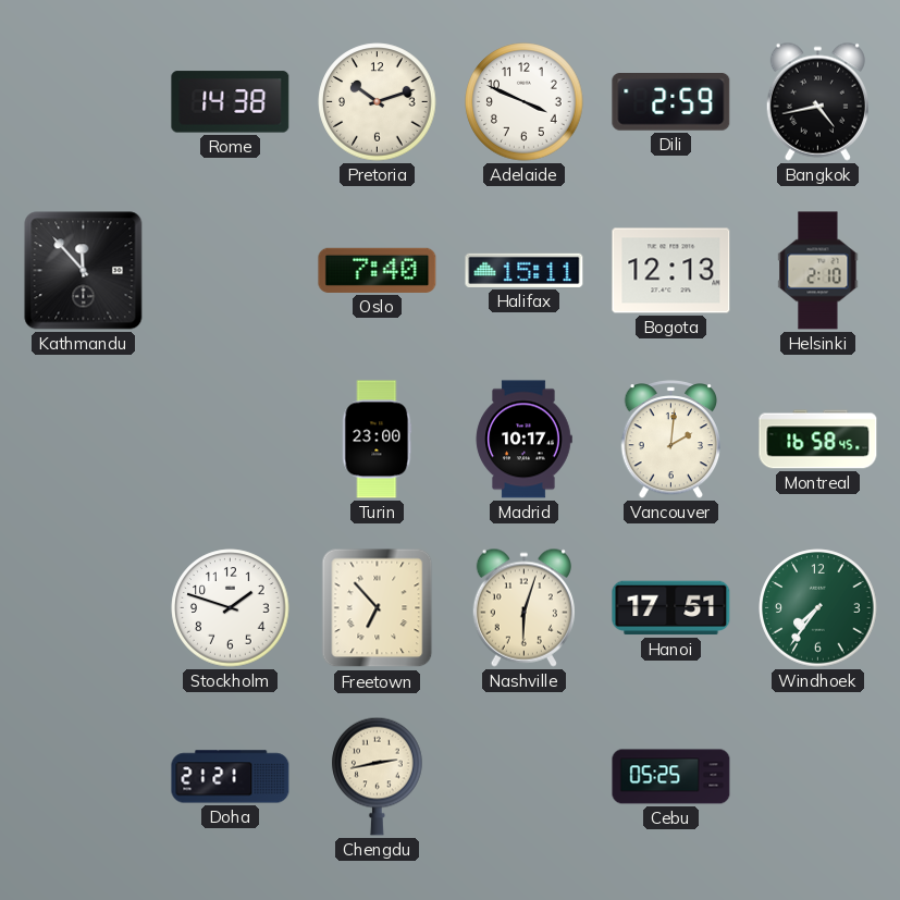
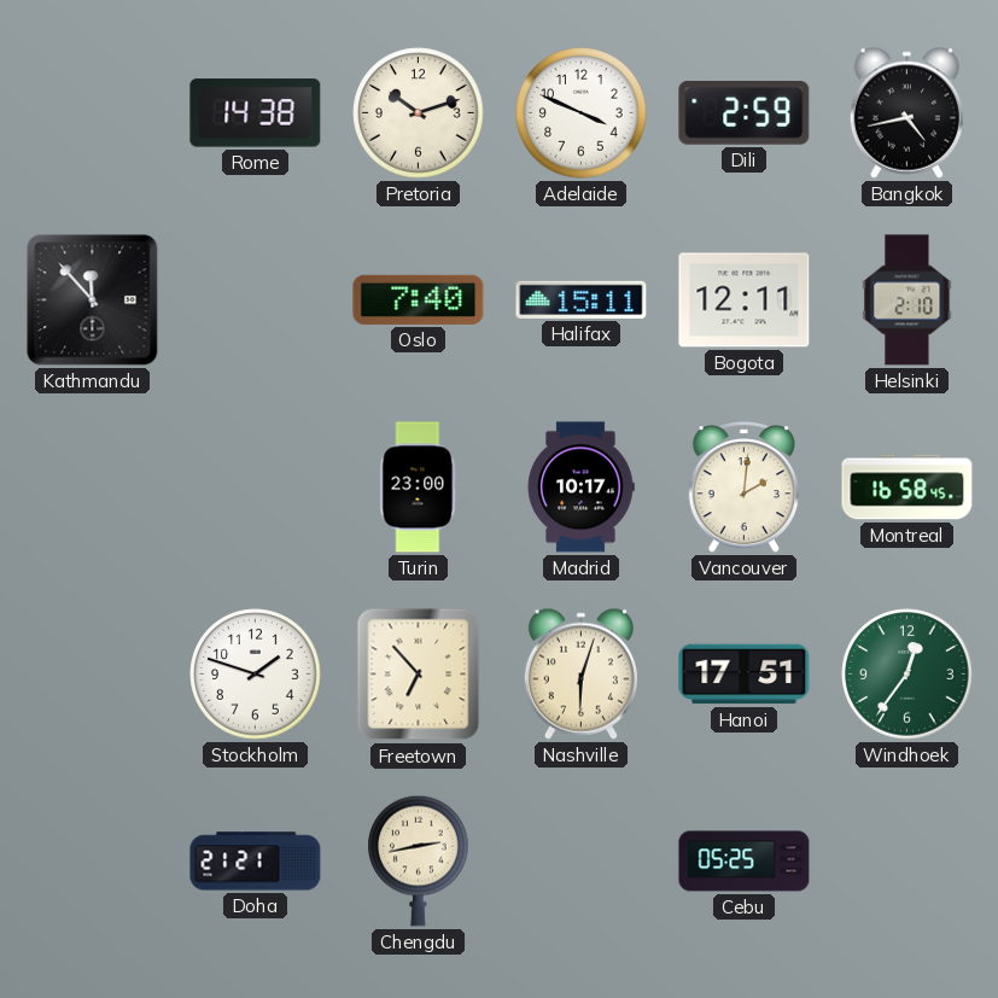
Bogota: 12:13 -> 12:11 (745, 300)
Windhoek: 7:36 -> 12:36 (907, 675)
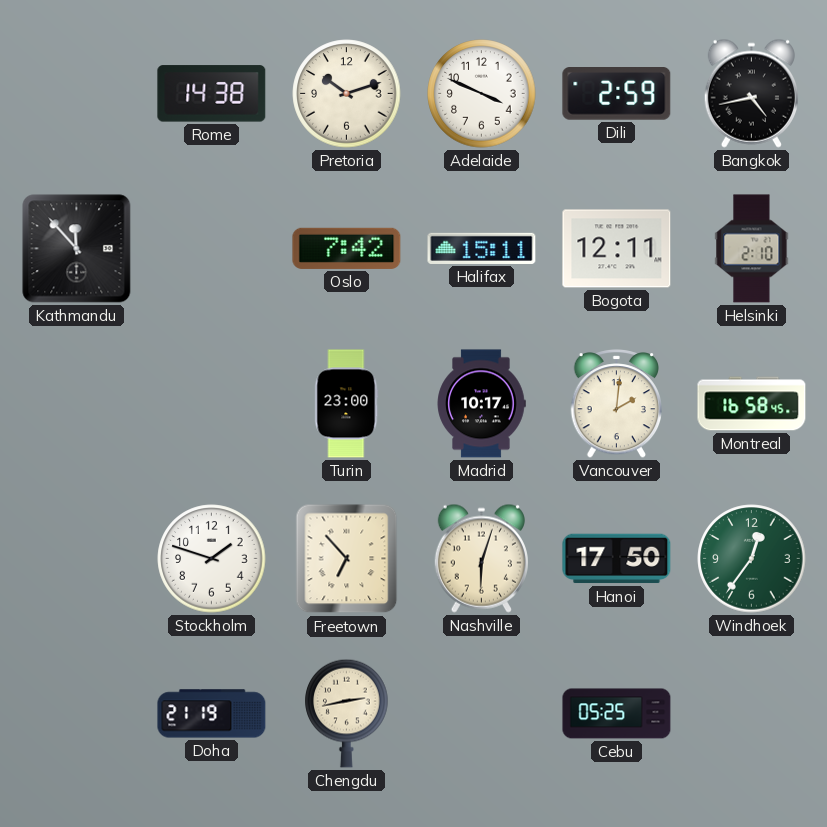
Oslo: 7:40 -> 7:42 (347, 248)
Hanoi: 17:51 -> 17:50 (617, 559)
Doha: 21:21 -> 21:19 (212, 714)
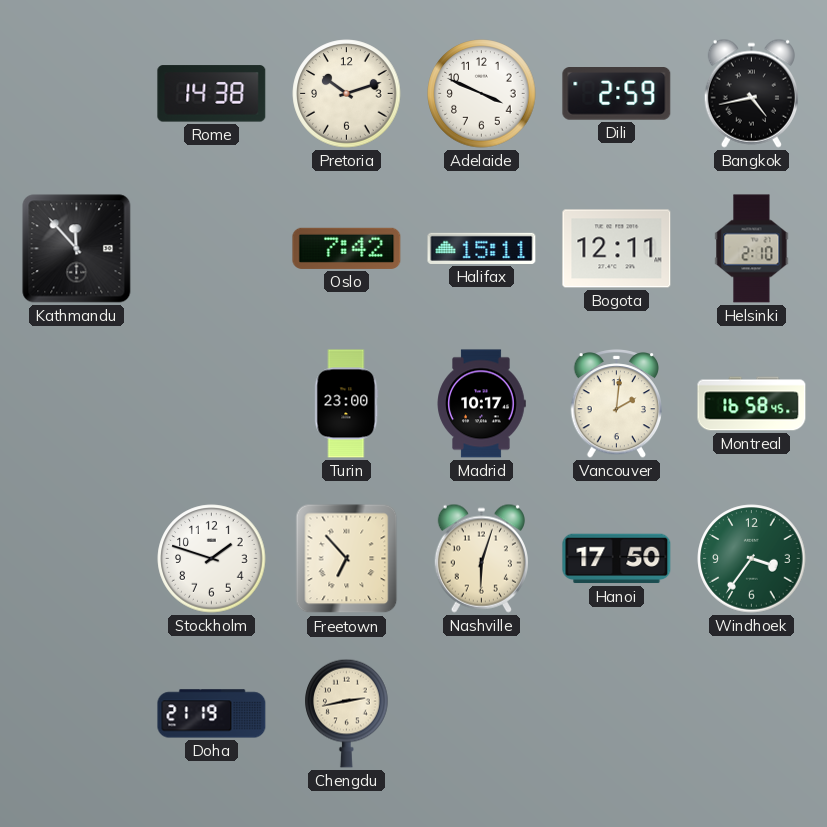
Windhoek: 12:36 -> 3:36 (752, 559)
Cebu: 05:25 -> none (617, 714)
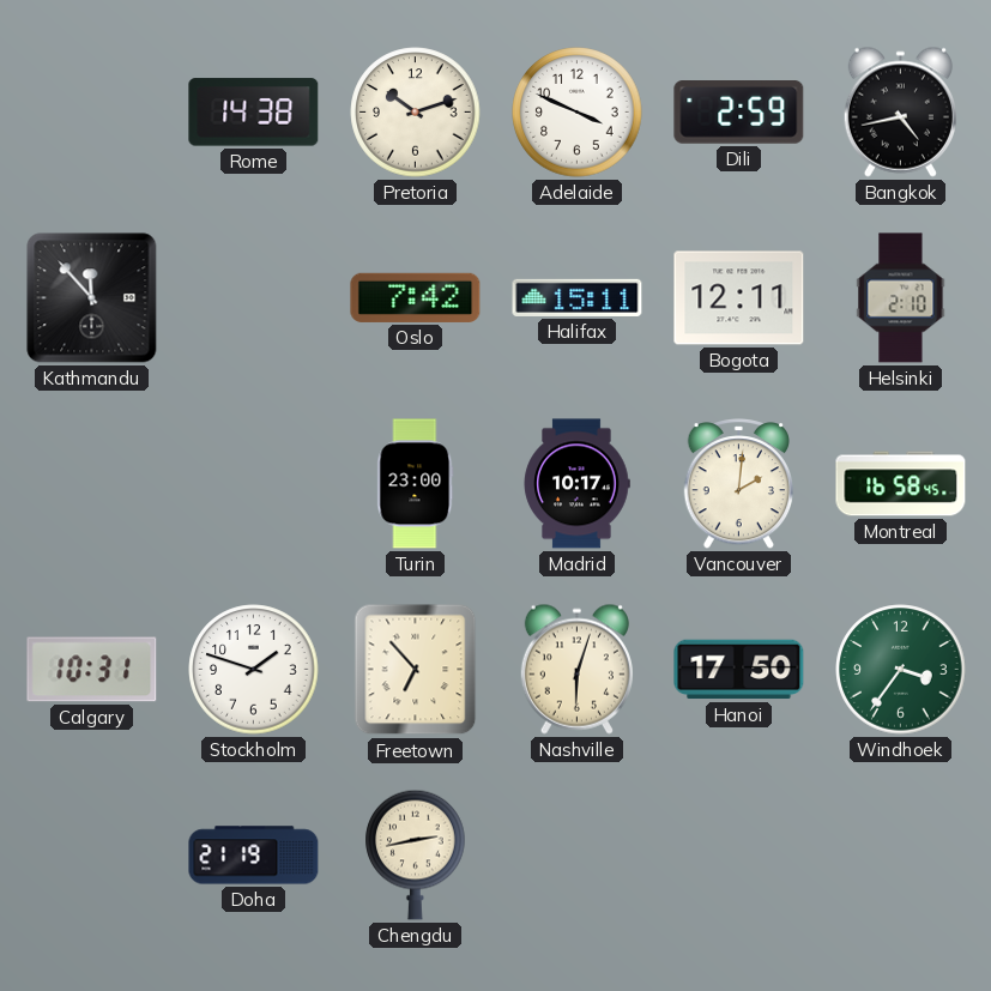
Calgary: none -> 10:31 (92, 670)
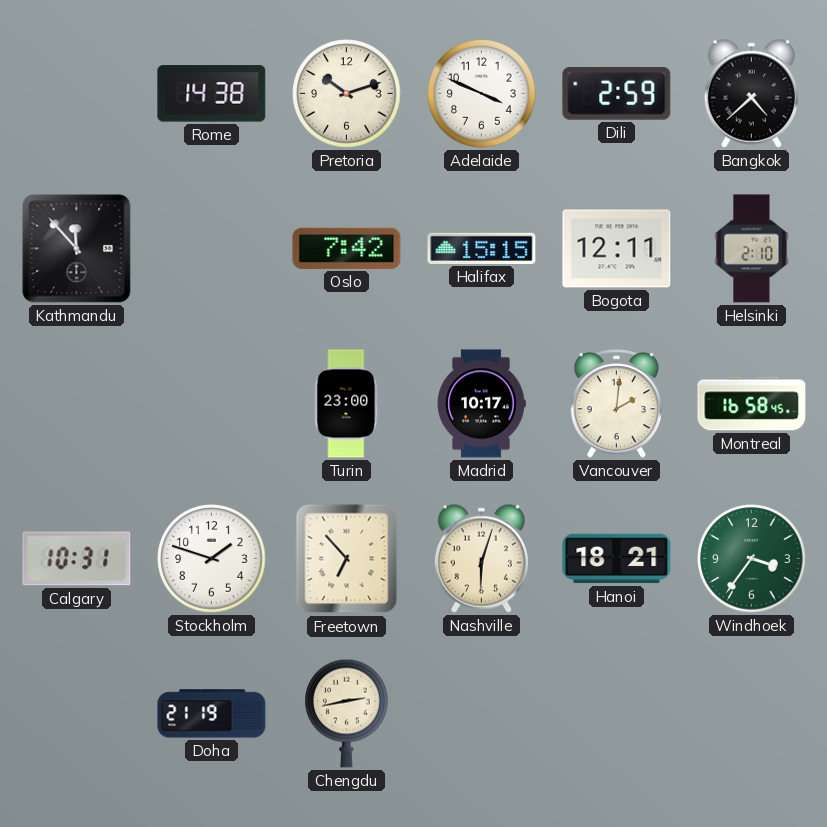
Bangkok: 4:43 -> 4:38 (751, 93)
Halifax: 15:11 -> 15:15 (482, 248)
Hanoi: 17:50 -> 18:21 (617, 559)
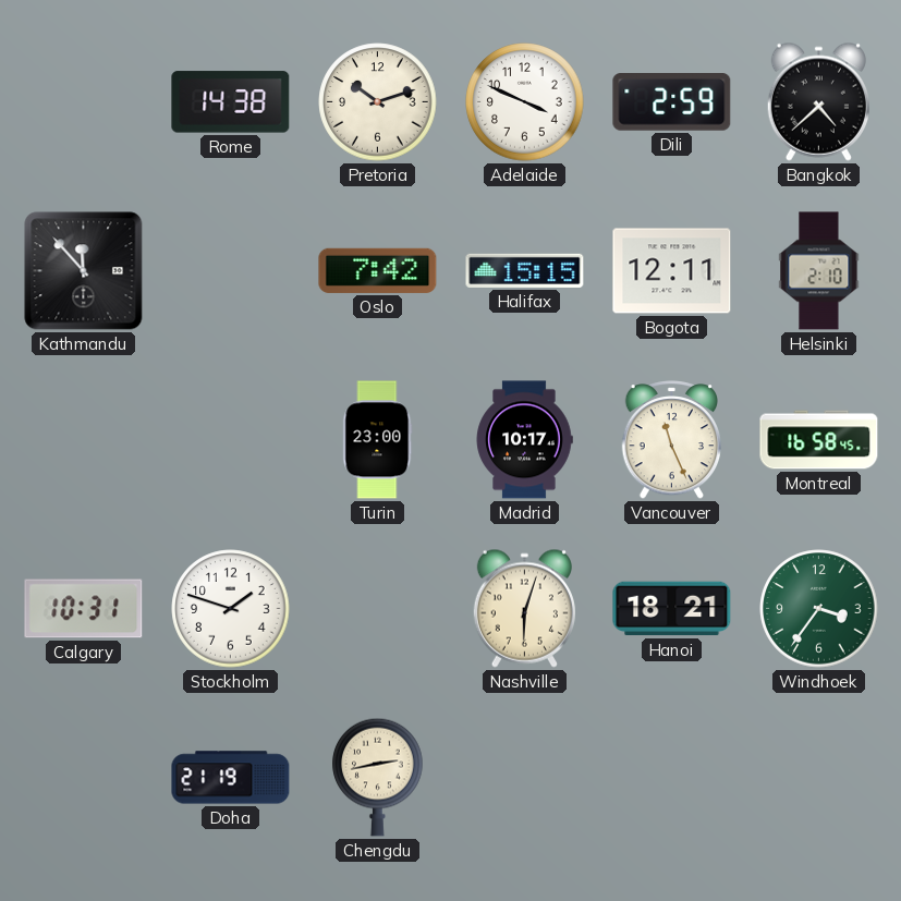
Vancouver: 2:01 -> 11:26 (671, 440)
Freetown: 6:53 -> none (347, 559)
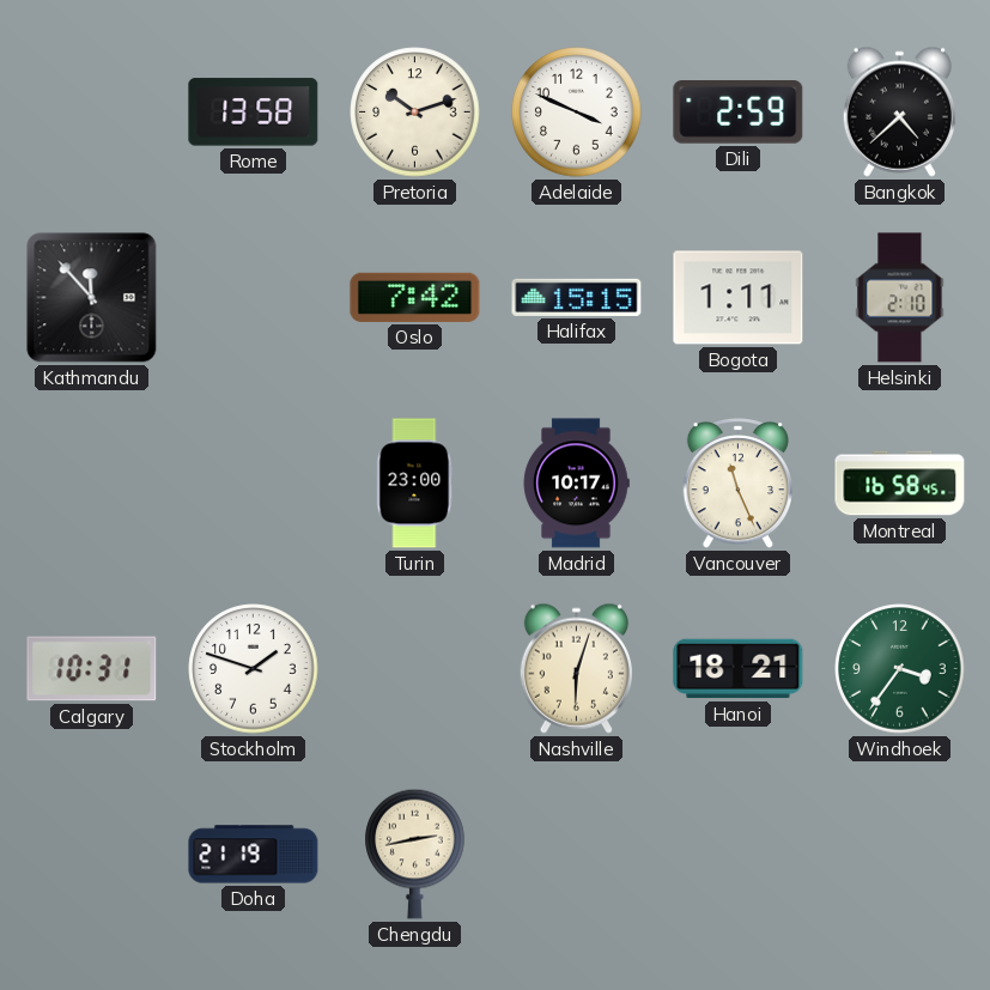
Rome: 14:38 -> 13:58 (254, 113)
Bogota: 12:11 -> 1:11 (739, 298)
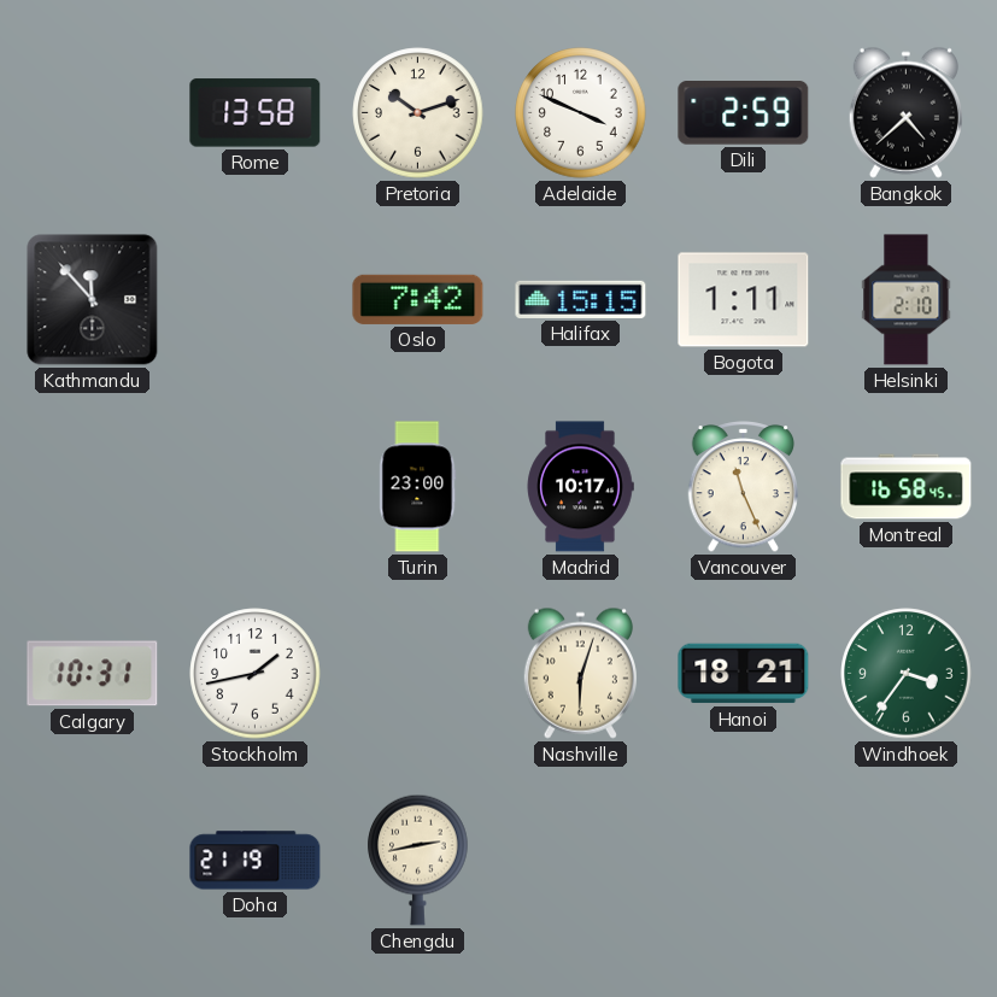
Stockholm: 1:48 -> 1:43 (256, 674)
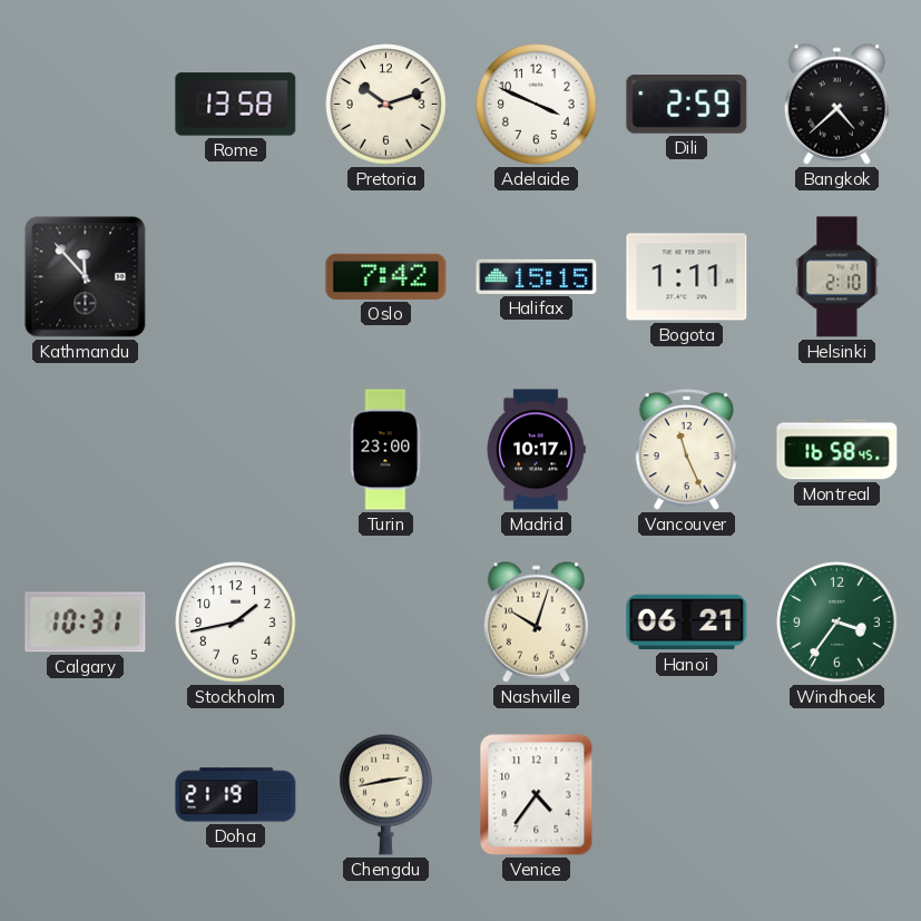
Nashville: 6:03 -> 10:03 (536, 621)
Hanoi: 18:21 -> 06:21 (687, 623)
Venice: none -> 4:36 (537, 795)
